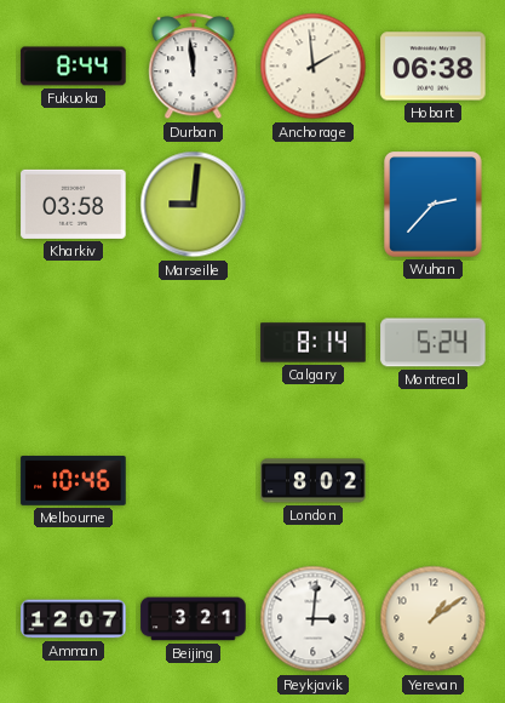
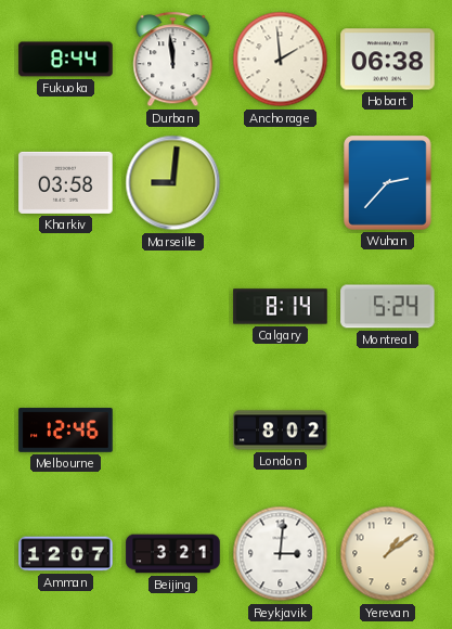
Melbourne: 10:46 -> 12:46 (66, 431)
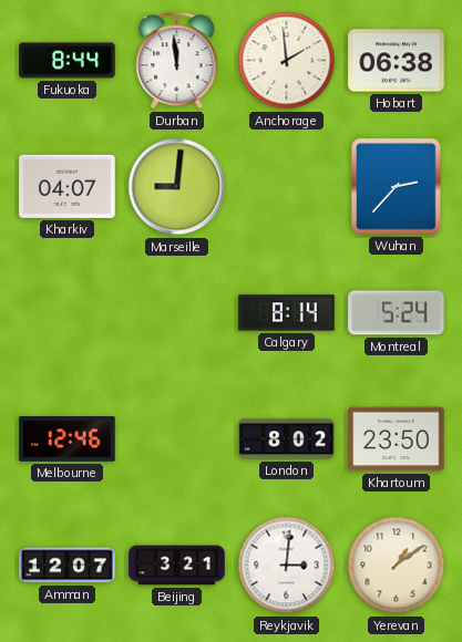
Kharkiv: 03:58 -> 04:07 (68, 186)
Khartoum: none -> 23:50 (397, 439)
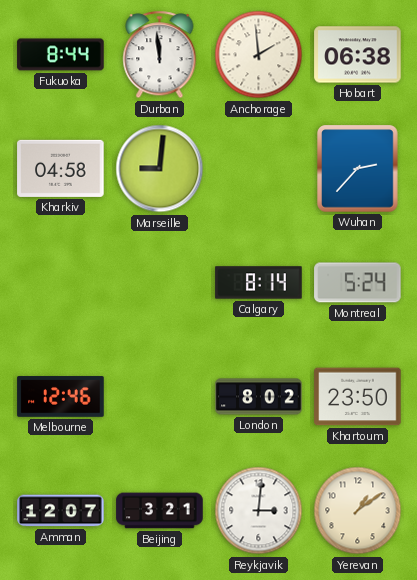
Kharkiv: 04:07 -> 04:58 (61, 168)
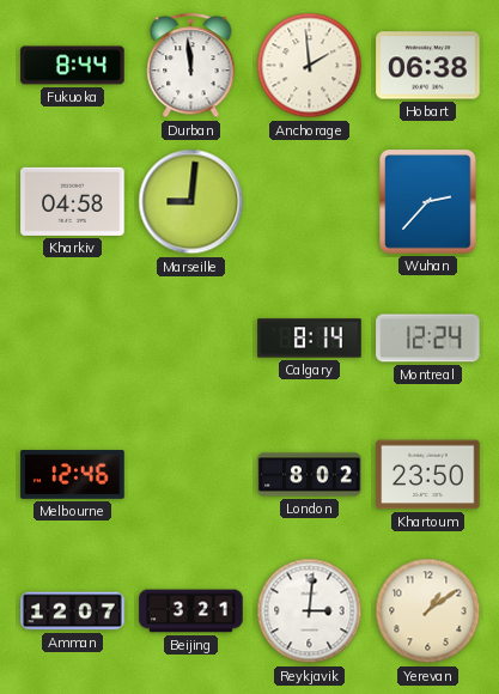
Montreal: 5:24 -> 12:24 (428, 339)
